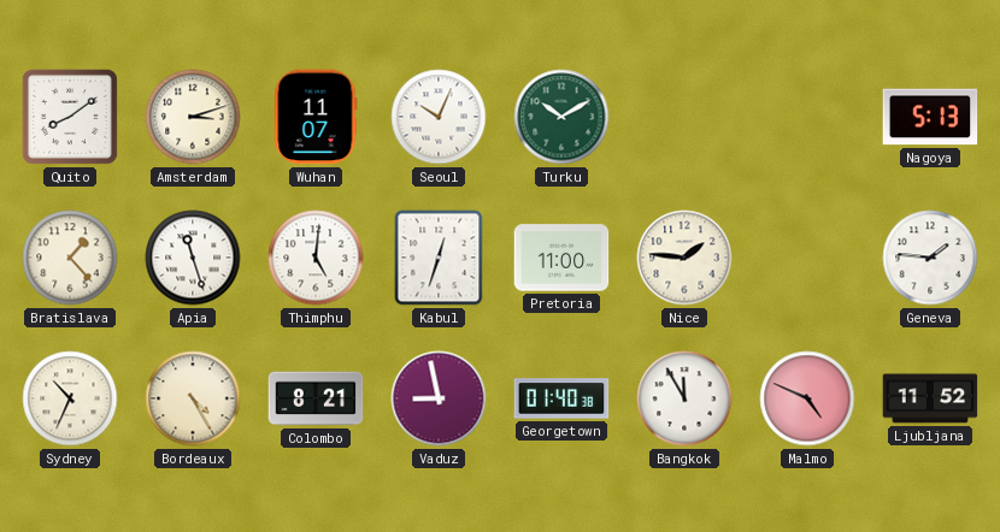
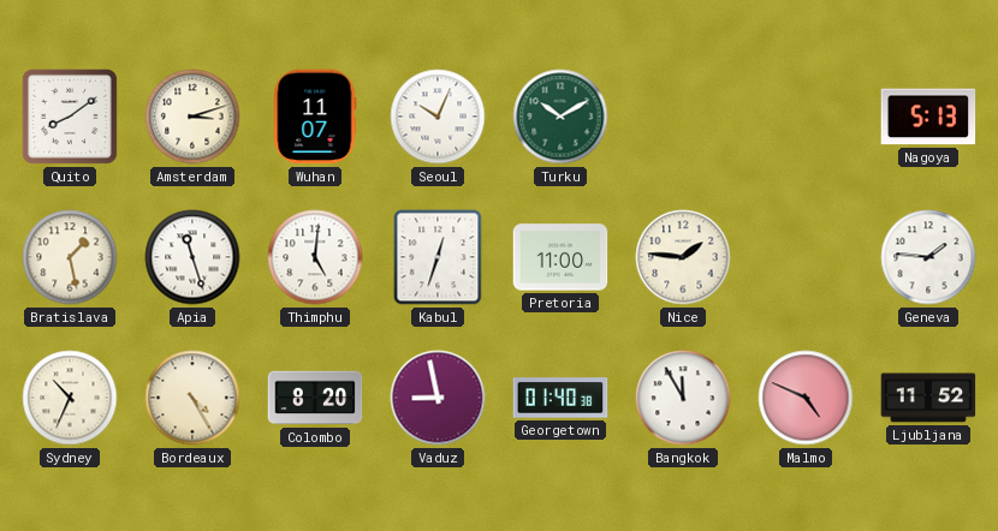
Bratislava: 1:23 -> 1:28 (70, 257)
Colombo: 8:21 -> 8:20 (315, 398)
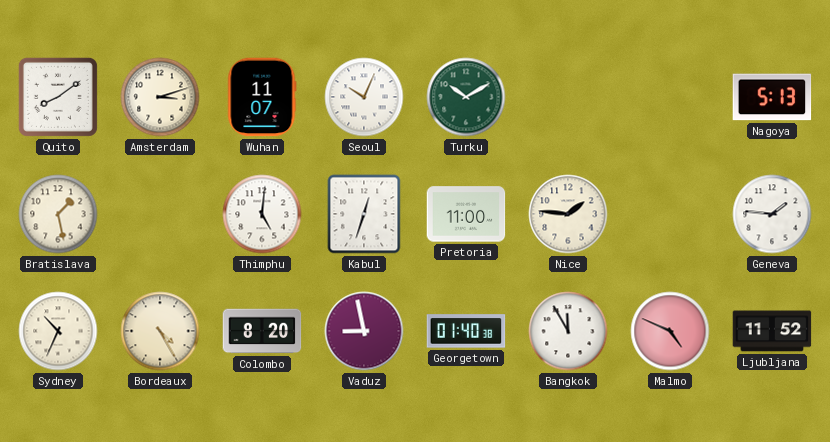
Apia: 11:27 -> none (192, 257)
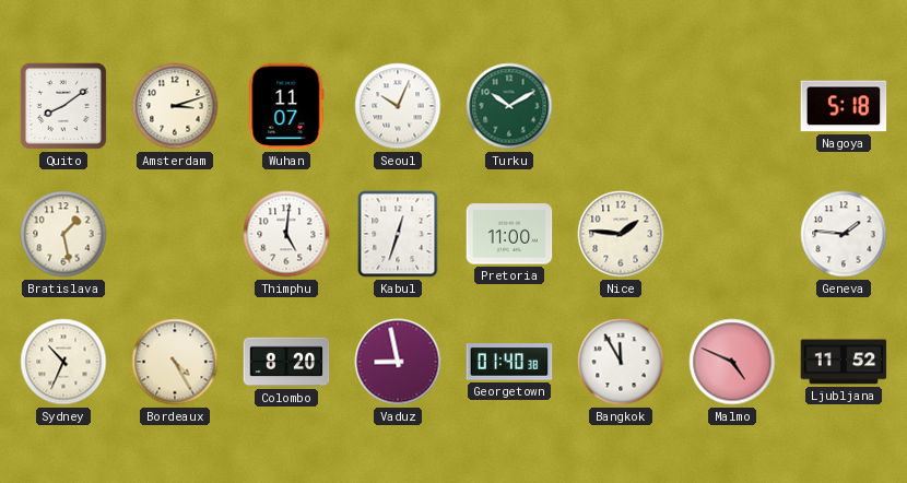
Nagoya: 5:13 -> 5:18 (844, 106)
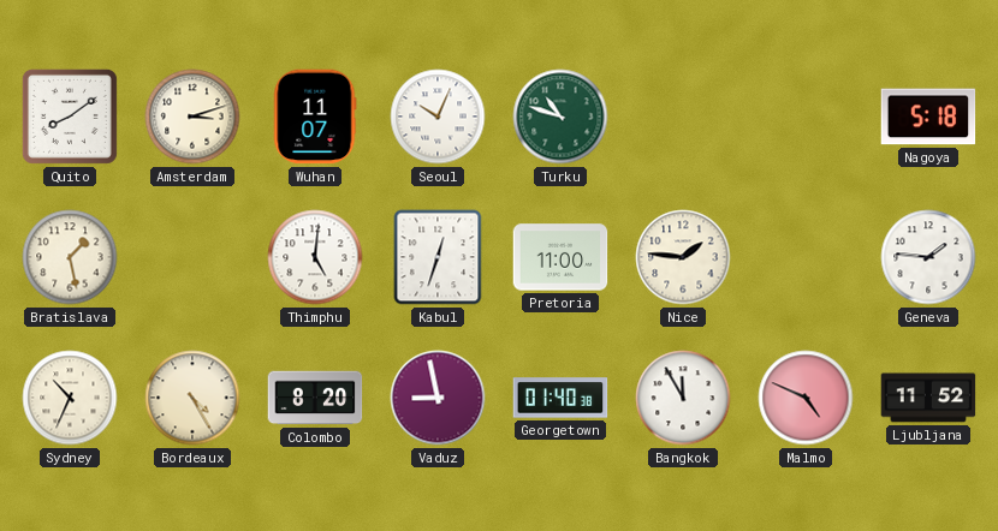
Turku: 10:10 -> 10:48 (560, 117)
